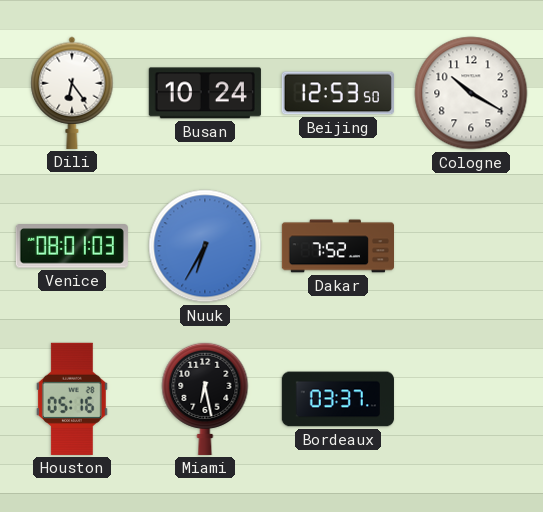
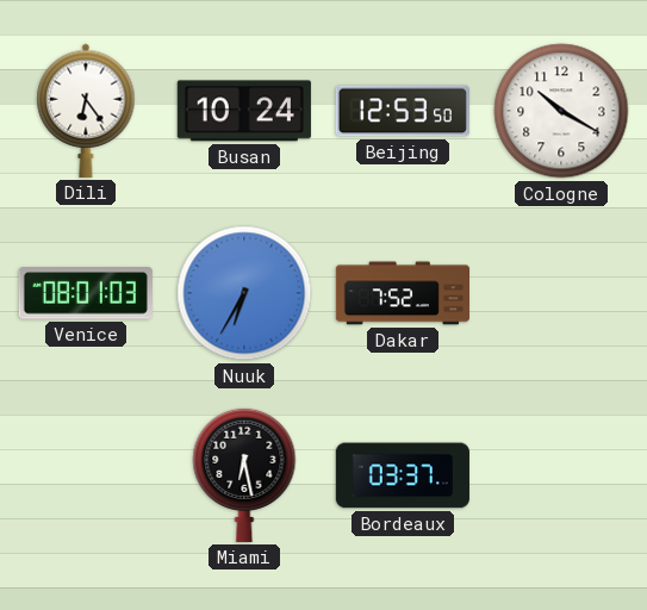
Houston: 05:16 -> none (72, 399)
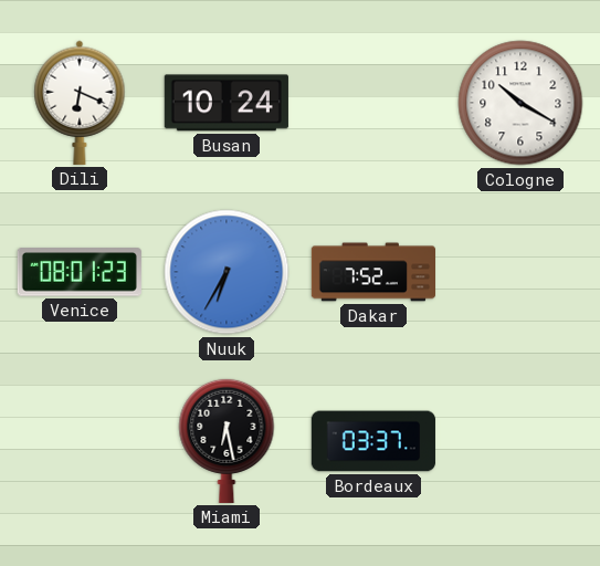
Dili: 6:24 -> 6:19 (80, 103)
Beijing: 12:53 -> none (403, 111)
Venice: 08:01:03 -> 08:01:23 (80, 272)
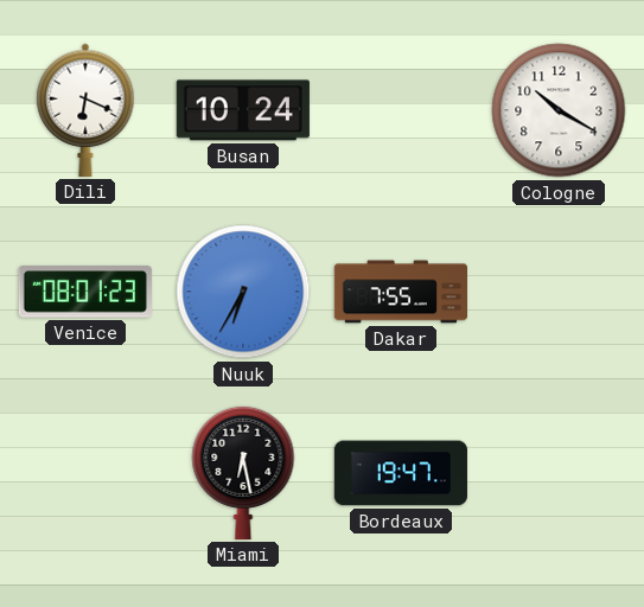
Dakar: 7:52 -> 7:55 (400, 292)
Bordeaux: 03:37 -> 19:47 (401, 473)
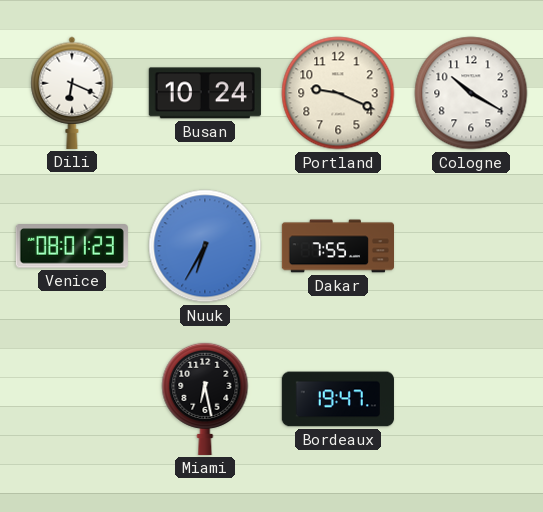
Portland: none -> 9:19 (338, 93)
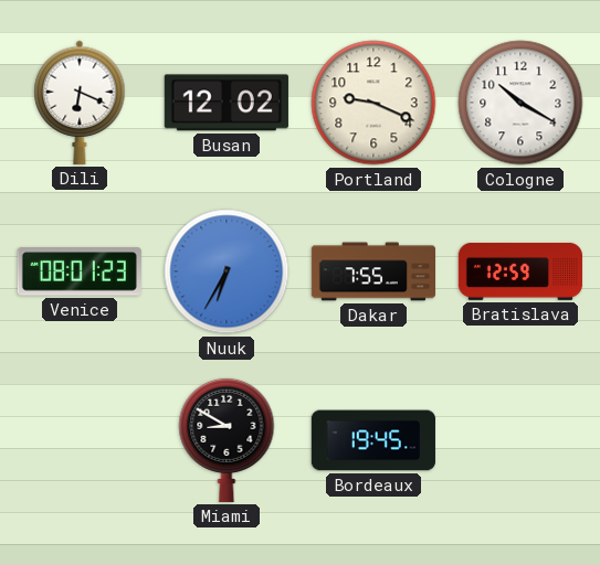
Busan: 10:24 -> 12:02 (227, 103)
Bratislava: none -> 12:59 (520, 271)
Miami: 6:28 -> 8:50 (227, 439)
Bordeaux: 19:47 -> 19:45 (373, 440)
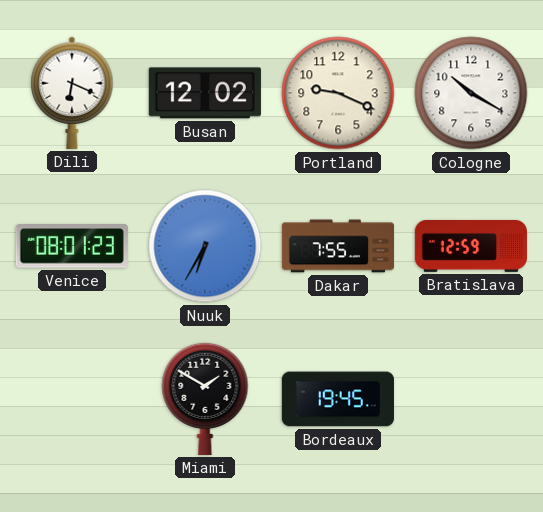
Miami: 8:50 -> 1:50 (205, 398)
